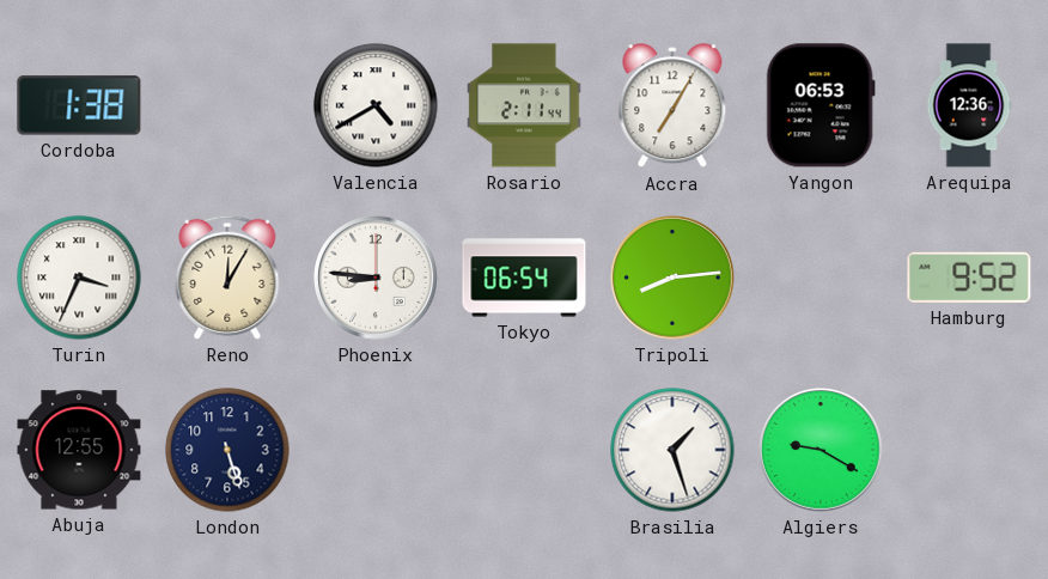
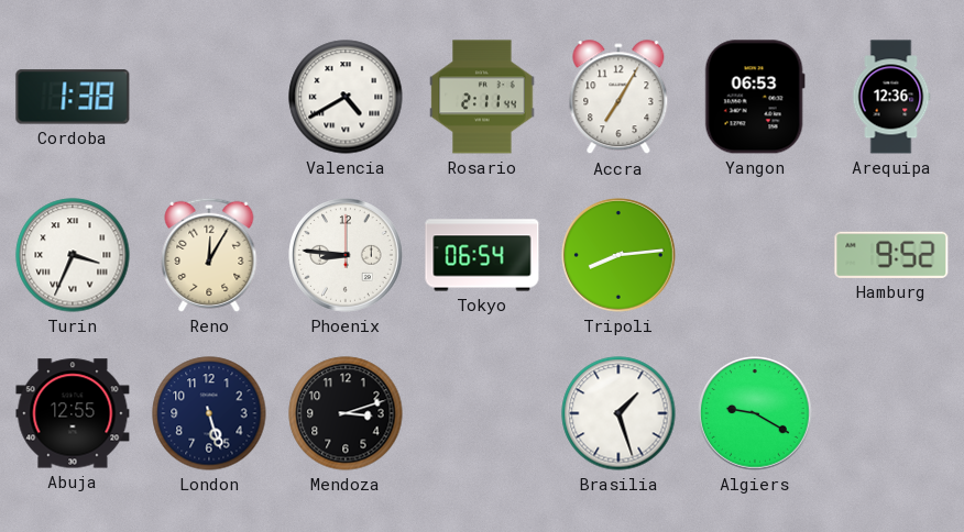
Mendoza: none -> 3:12 (346, 413)
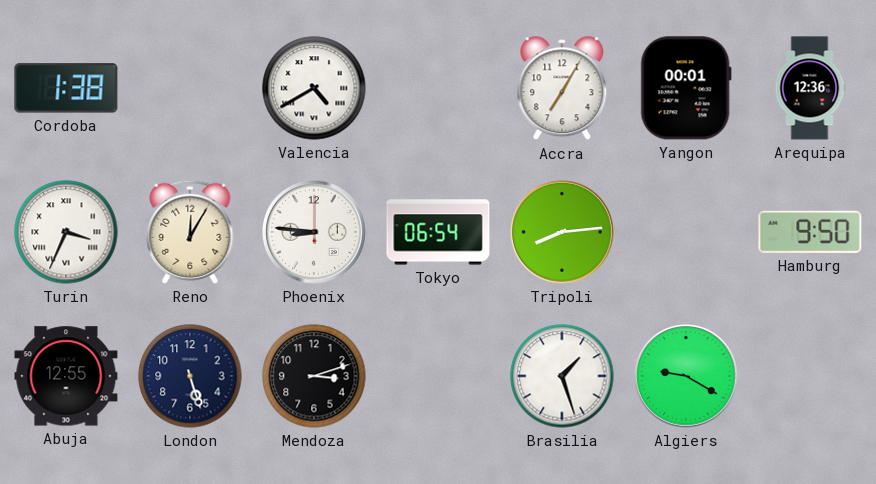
Rosario: 2:11 -> none (482, 97)
Yangon: 06:53 -> 00:01 (686, 88)
Hamburg: 9:52 -> 9:50 (810, 232)
